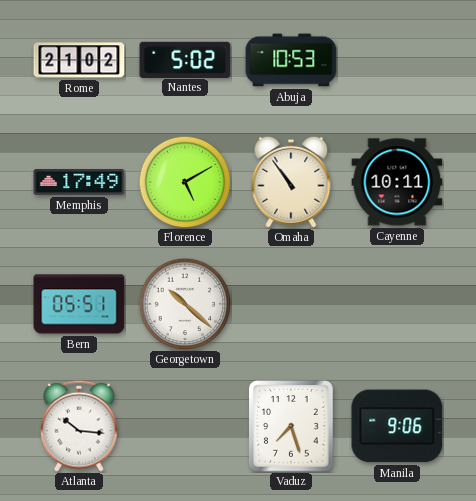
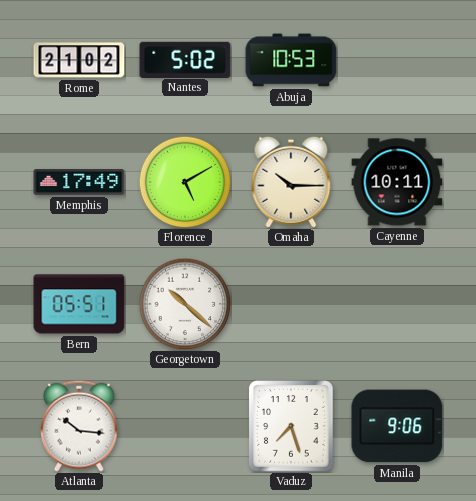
Omaha: 10:54 -> 10:15 (291, 182)
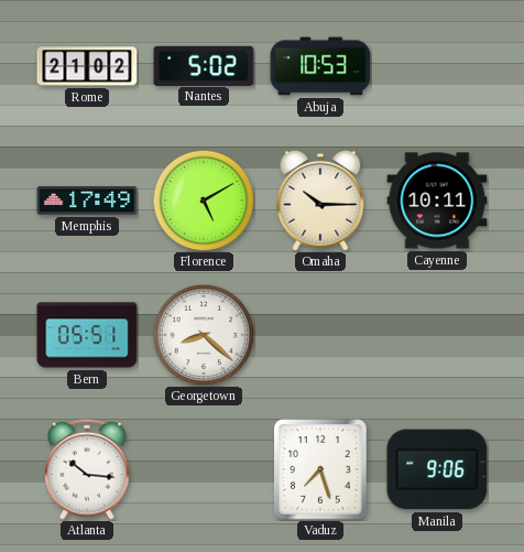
Georgetown: 10:22 -> 8:22 (204, 335)
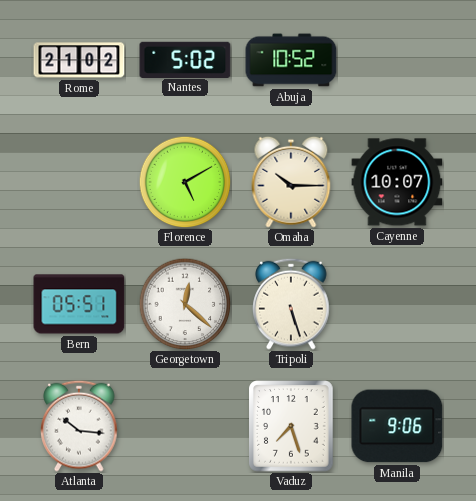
Abuja: 10:53 -> 10:52 (291, 60)
Memphis: 17:49 -> none (87, 201)
Cayenne: 10:11 -> 10:07 (397, 182)
Georgetown: 8:22 -> 12:22 (185, 304)
Tripoli: none -> 5:27 (291, 304)
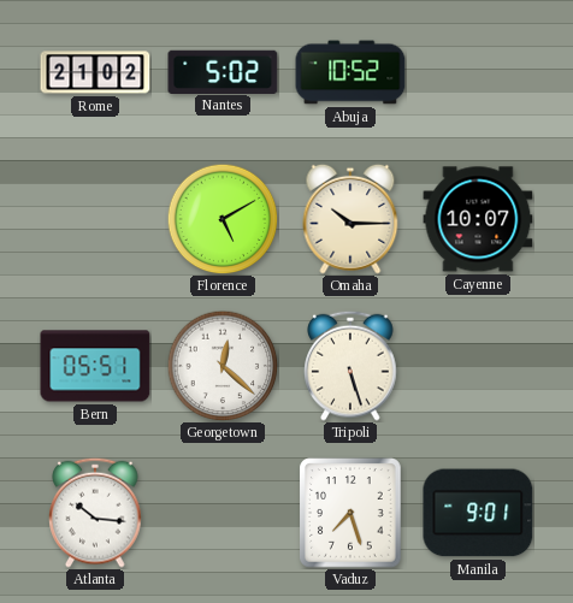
Manila: 9:06 -> 9:01 (478, 513)
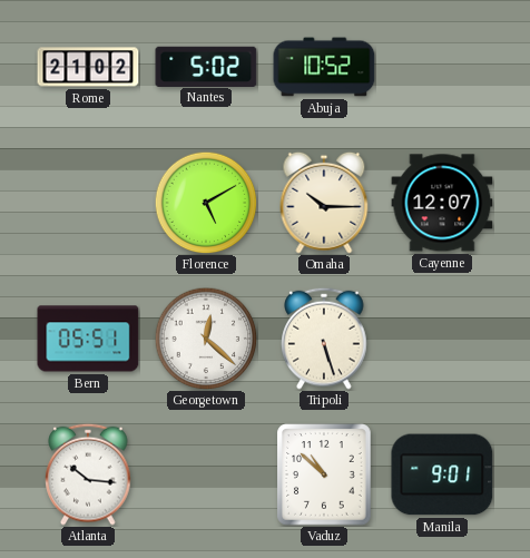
Cayenne: 10:07 -> 12:07 (442, 203)
Vaduz: 7:27 -> 10:52 (324, 474)
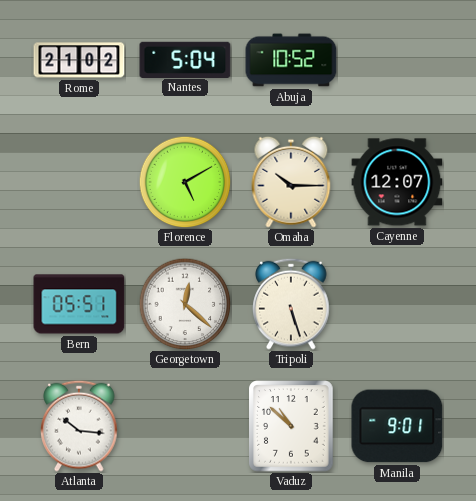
Nantes: 5:02 -> 5:04 (185, 59)
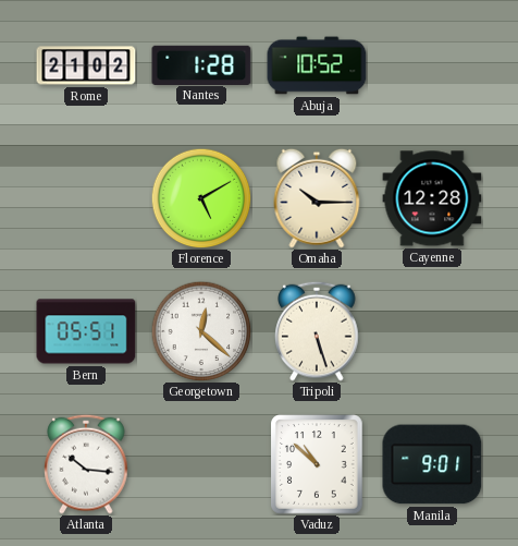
Nantes: 5:04 -> 1:28 (201, 64)
Cayenne: 12:07 -> 12:28 (432, 198)
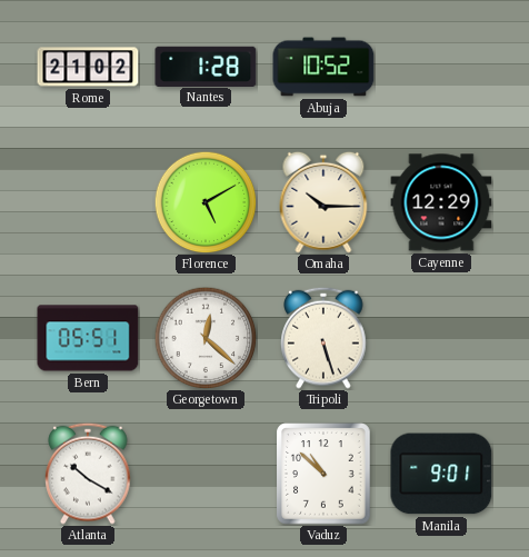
Cayenne: 12:28 -> 12:29 (441, 202)
Atlanta: 10:16 -> 10:20 (88, 474)
